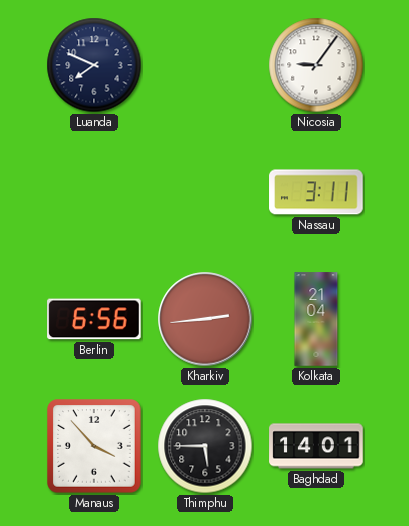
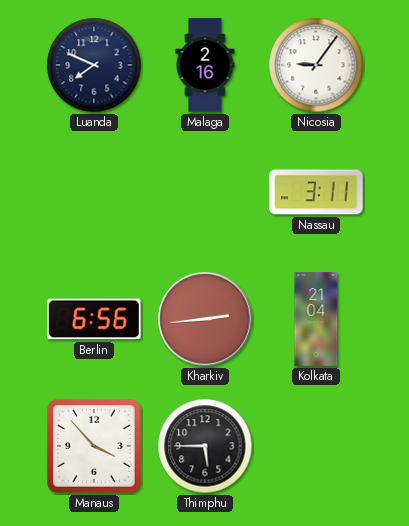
Malaga: none -> 2:16 (205, 65)
Baghdad: 14:01 -> none (316, 446)
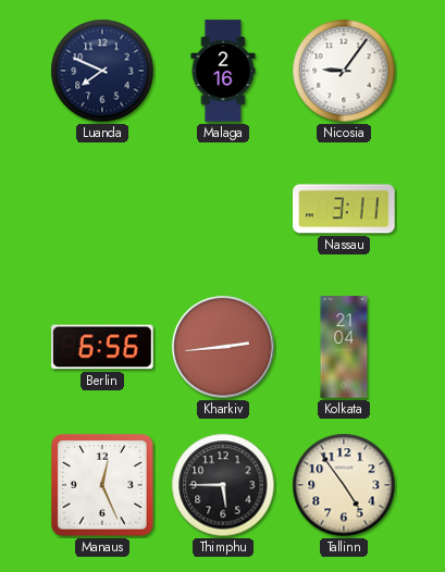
Manaus: 3:53 -> 12:26 (102, 485)
Tallinn: none -> 4:54 (344, 485)
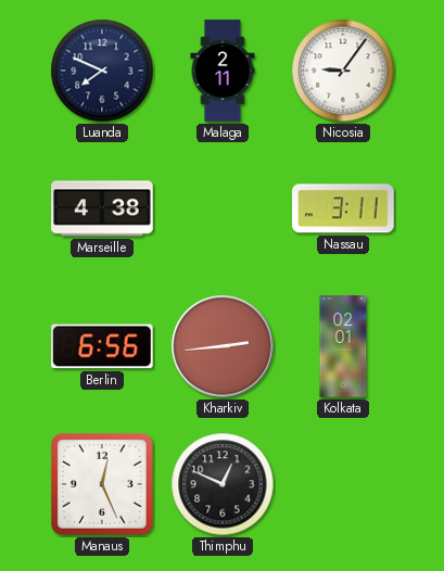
Malaga: 2:16 -> 2:11 (223, 71)
Marseille: none -> 4:38 (102, 208)
Kolkata: 21:04 -> 02:01 (343, 346)
Thimphu: 5:45 -> 12:49 (223, 484)
Tallinn: 4:54 -> none (344, 485)
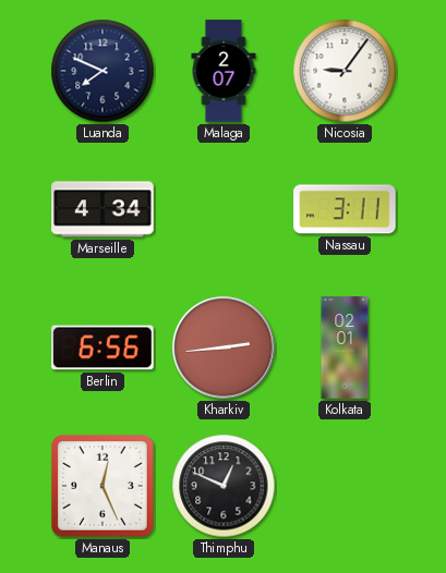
Malaga: 2:11 -> 2:07 (224, 71)
Marseille: 4:38 -> 4:34 (103, 209)
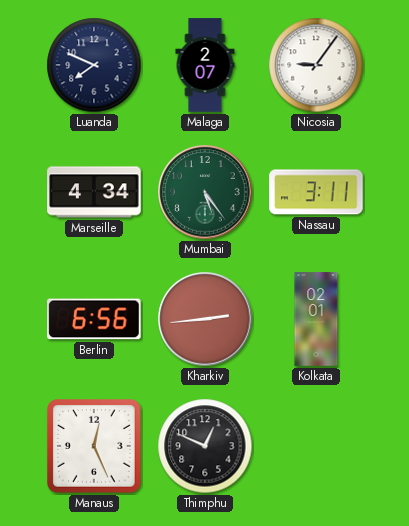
Mumbai: none -> 5:24 (205, 192)
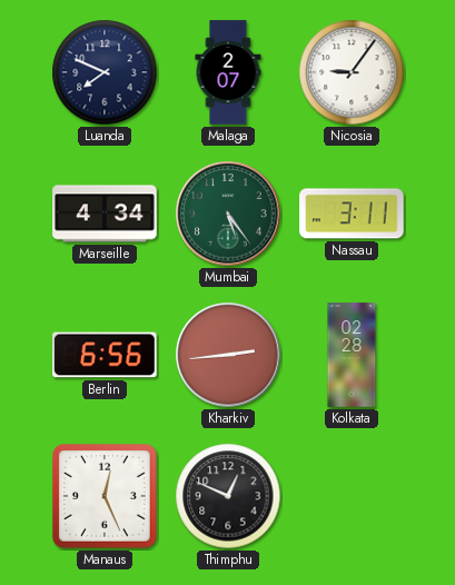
Kolkata: 02:01 -> 02:28 (352, 355)
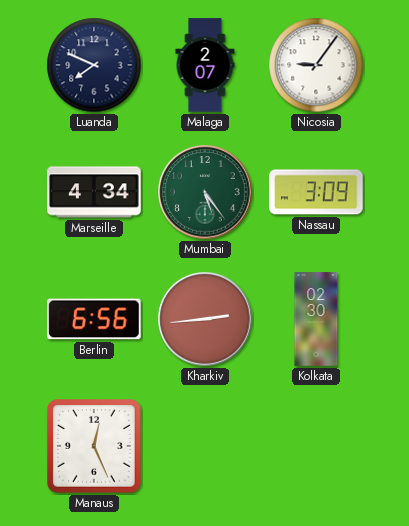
Nassau: 3:11 -> 3:09 (316, 192)
Kolkata: 02:28 -> 02:30 (316, 319)
Thimphu: 12:49 -> none (228, 496)
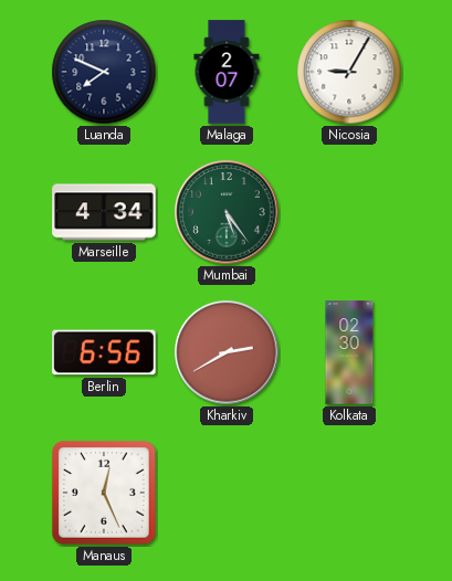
Nicosia: 9:06 -> 9:05 (349, 72)
Nassau: 3:09 -> none (316, 192)
Kharkiv: 2:44 -> 2:40 (227, 352)
